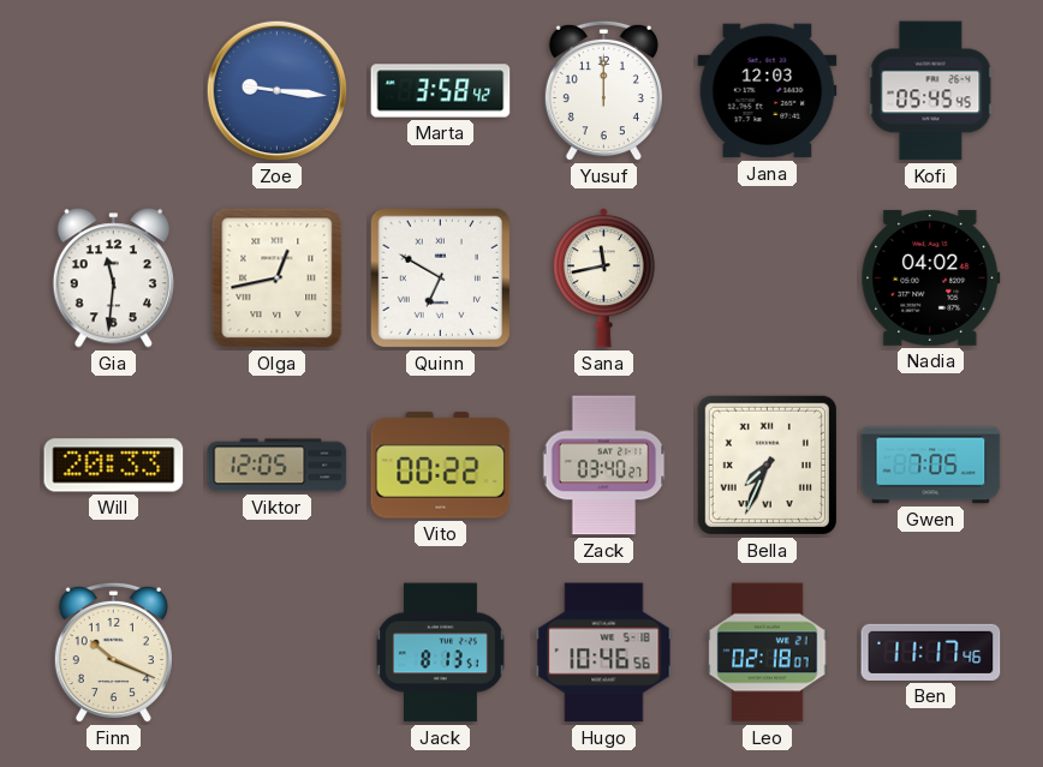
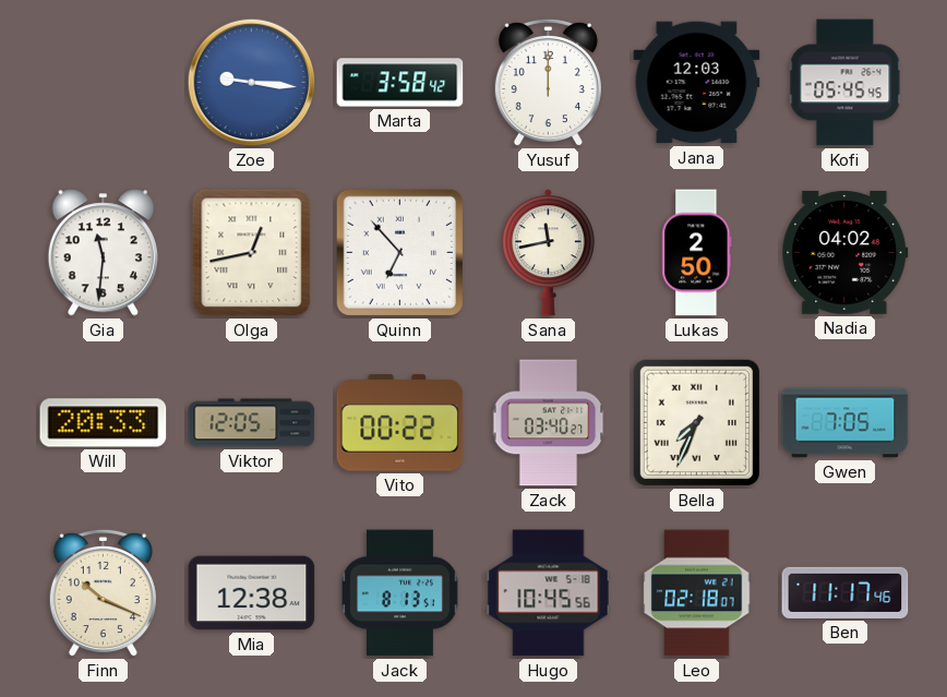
Quinn: 6:50 -> 6:53 (399, 252)
Lukas: none -> 2:50 (697, 253)
Mia: none -> 12:38 (252, 593)
Hugo: 10:46 -> 10:45 (549, 593)
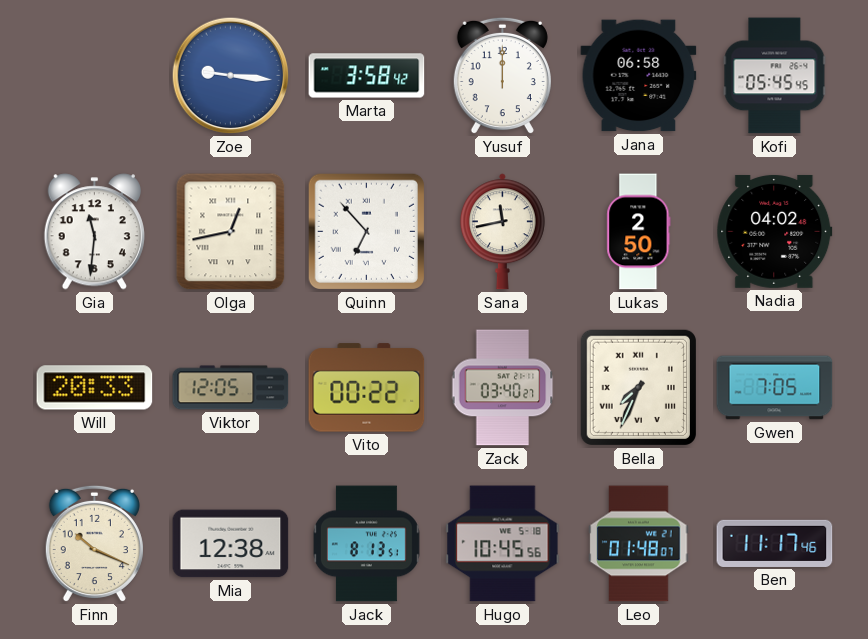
Jana: 12:03 -> 06:58 (639, 76)
Leo: 02:18 -> 01:48 (639, 544)
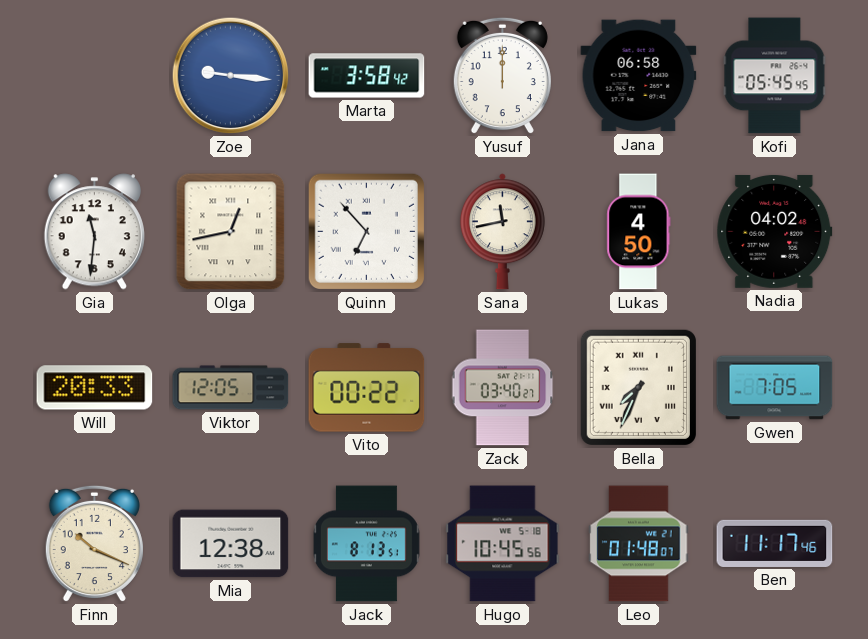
Lukas: 2:50 -> 4:50 (639, 232)
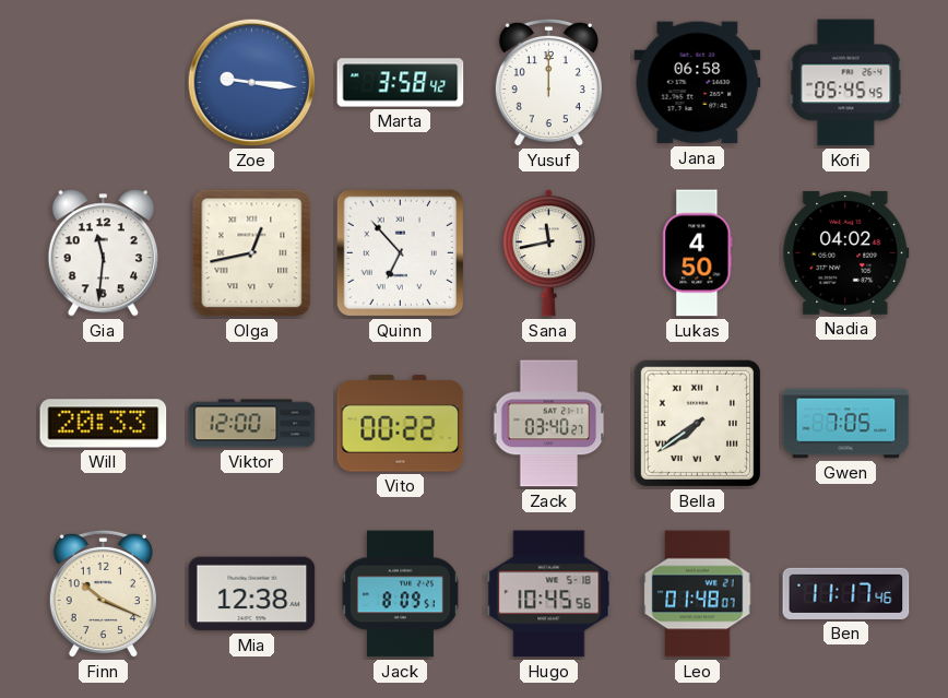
Viktor: 12:05 -> 12:00 (252, 424)
Bella: 7:34 -> 7:39 (697, 423)
Jack: 8:13 -> 8:09 (400, 594)
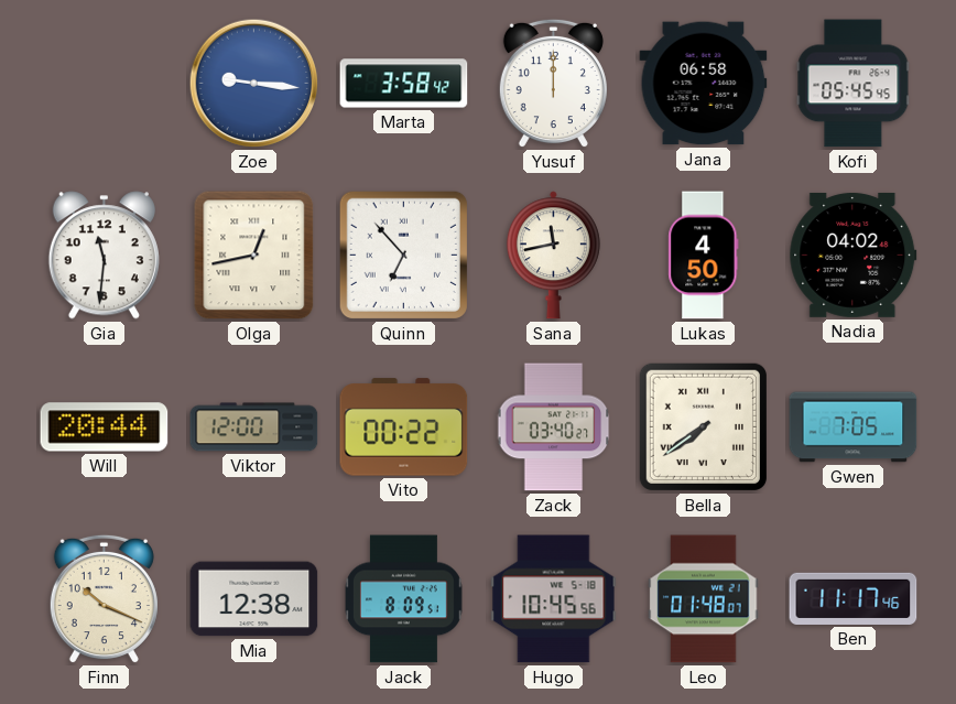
Will: 20:33 -> 20:44 (105, 427)
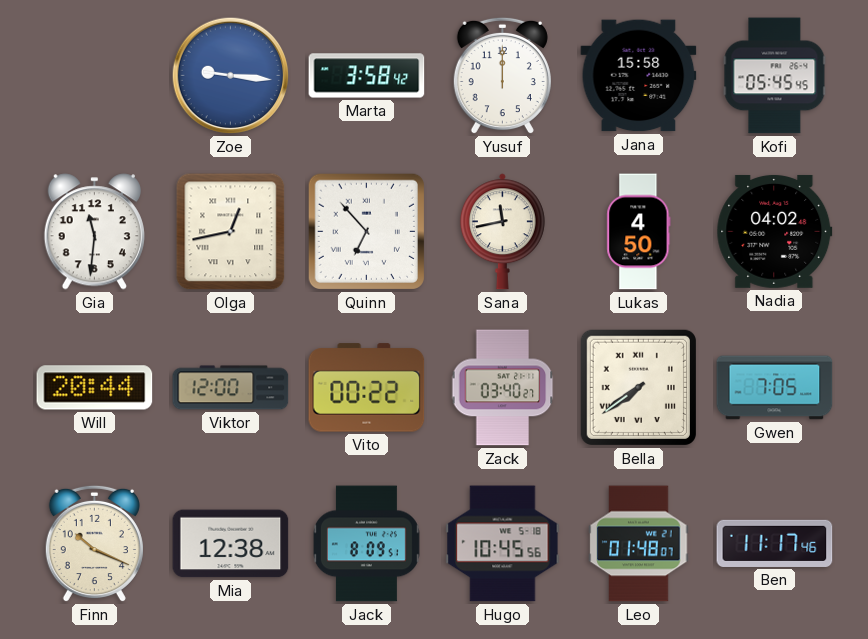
Jana: 06:58 -> 15:58 (639, 76)
